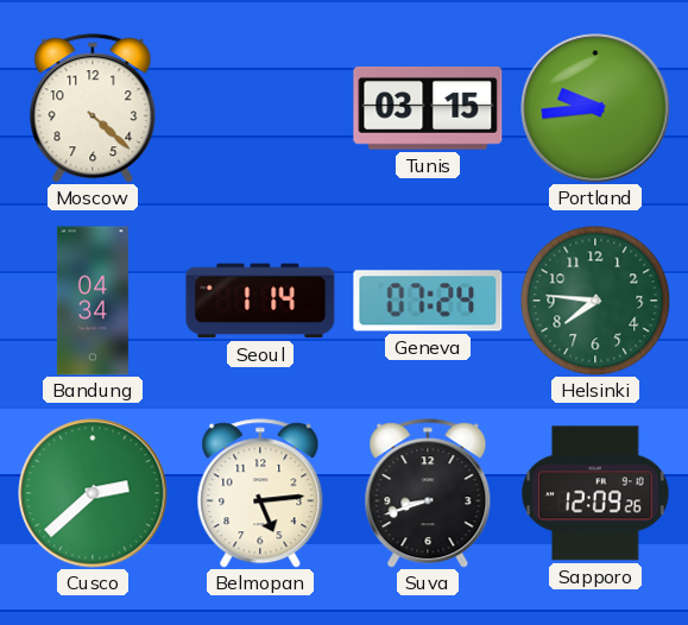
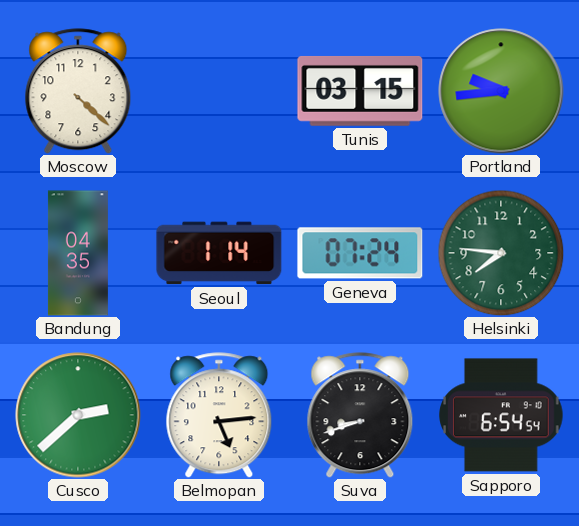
Bandung: 04:34 -> 04:35 (78, 253)
Sapporo: 12:09 -> 6:54 (501, 415)
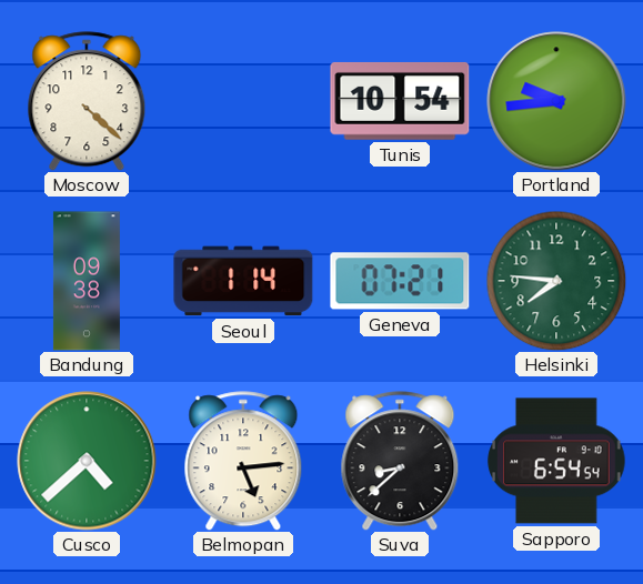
Tunis: 03:15 -> 10:54 (400, 101)
Bandung: 04:35 -> 09:38 (87, 281)
Geneva: 07:24 -> 07:21 (400, 281)
Cusco: 2:38 -> 4:38 (87, 461)
Suva: 8:42 -> 8:38 (400, 461)
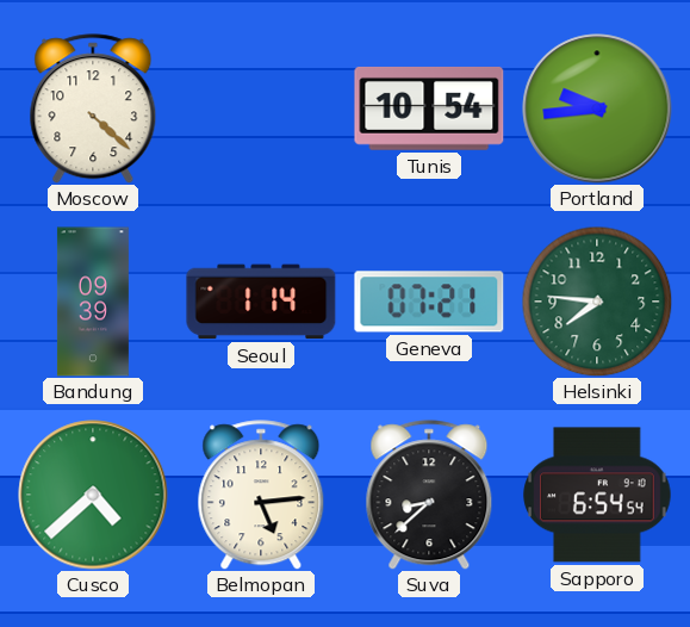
Bandung: 09:38 -> 09:39 (93, 302)
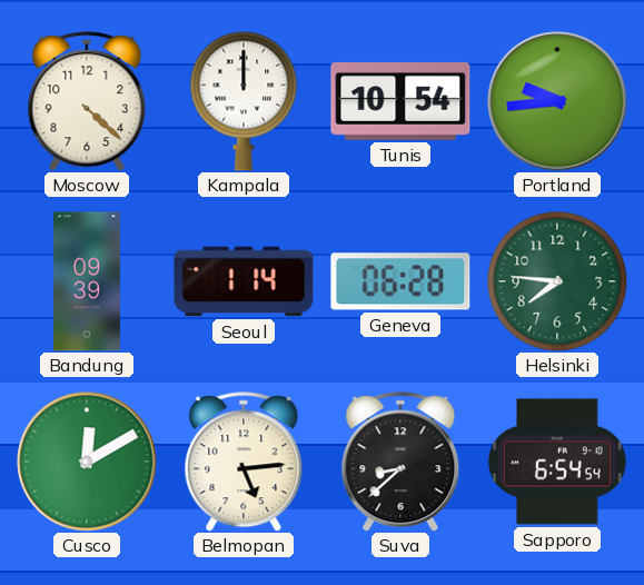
Kampala: none -> 12:00 (244, 101)
Geneva: 07:21 -> 06:28 (400, 281)
Cusco: 4:38 -> 12:10 (87, 462)
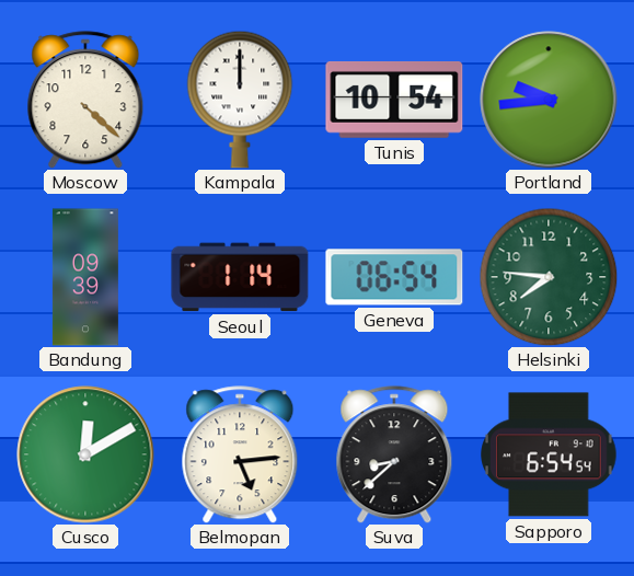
Geneva: 06:28 -> 06:54 (394, 277)
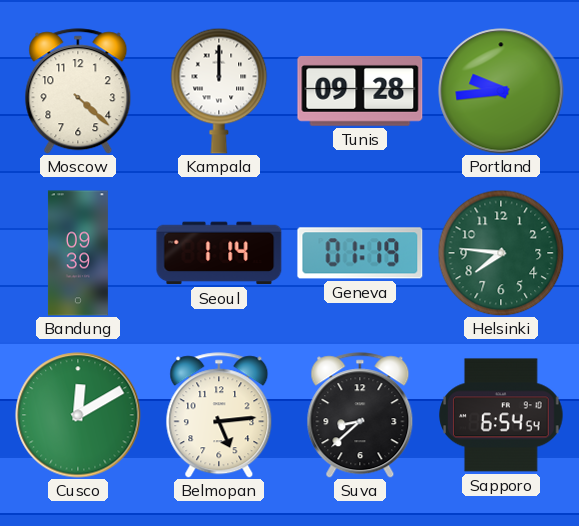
Tunis: 10:54 -> 09:28 (360, 91)
Geneva: 06:54 -> 01:19 (360, 253)
